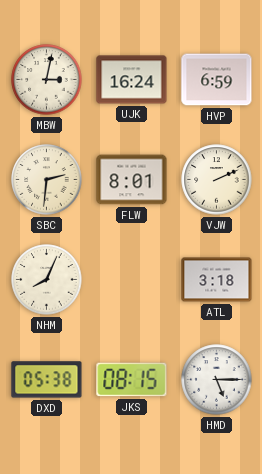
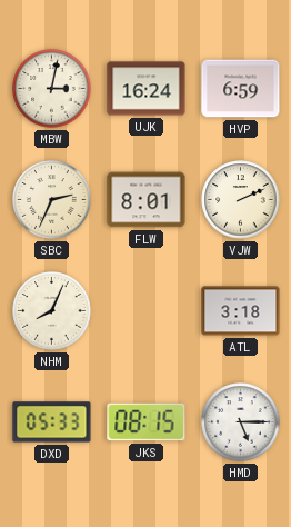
SBC: 2:31 -> 2:34 (52, 200)
DXD: 05:38 -> 05:33 (52, 422)
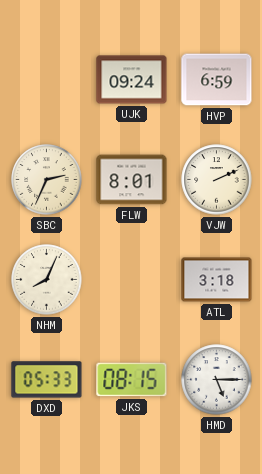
MBW: 3:02 -> none (52, 89)
UJK: 16:24 -> 09:24 (132, 80)
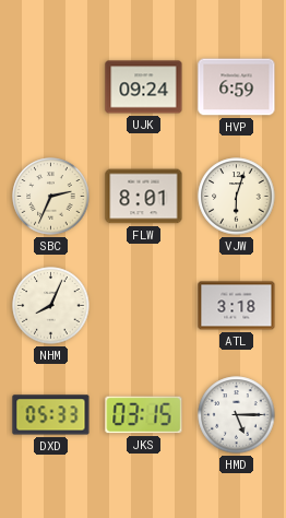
VJW: 2:11 -> 6:03 (237, 197)
JKS: 08:15 -> 03:15 (144, 415)
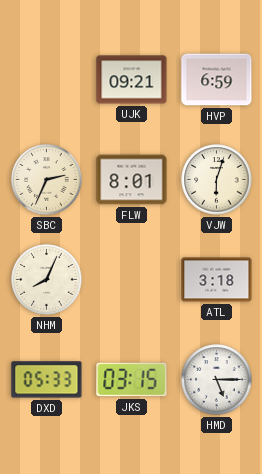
UJK: 09:24 -> 09:21 (132, 80)
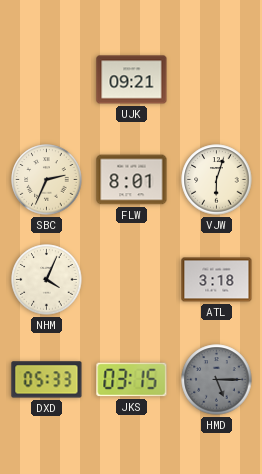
HVP: 6:59 -> none (217, 80)
NHM: 8:04 -> 4:04 (47, 280)
HMD dial: white -> grey (217, 380)
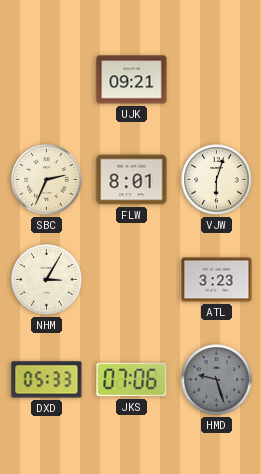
NHM: 4:04 -> 3:05 (47, 280)
ATL: 3:18 -> 3:23 (217, 280)
JKS: 03:15 -> 07:06 (132, 380)
HMD: 5:15 -> 9:27 (217, 380)
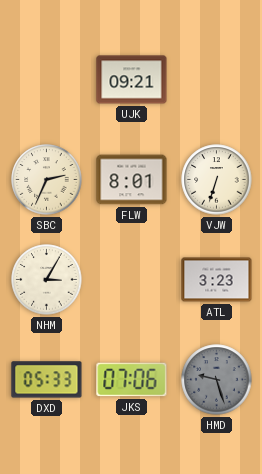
VJW: 6:03 -> 6:33 (217, 180)
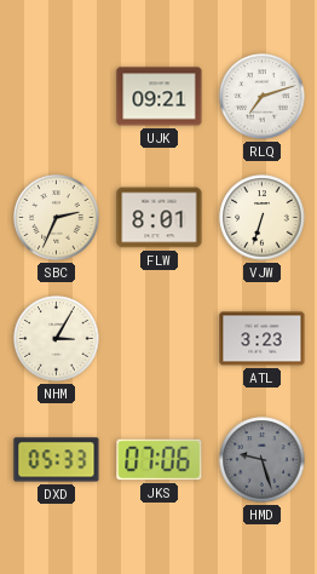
RLQ: none -> 7:12 (263, 97)
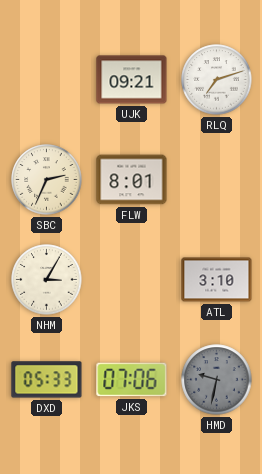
VJW: 6:33 -> none (263, 218)
ATL: 3:23 -> 3:10 (217, 280)
HMD: 9:27 -> 9:32 (217, 380)
